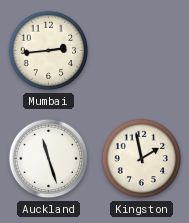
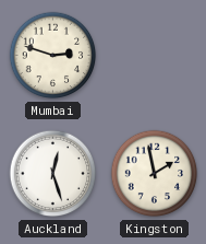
Mumbai: 2:44 -> 2:48 (53, 56)
Auckland: 11:27 -> 12:27 (53, 174)
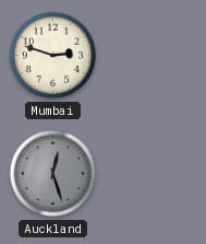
Auckland dial: white -> grey (53, 174)
Kingston: 1:58 -> none (155, 174)
